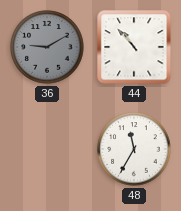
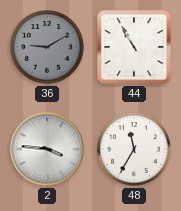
44: 10:53 -> 10:55 (134, 47)
2: none -> 3:46 (47, 149)
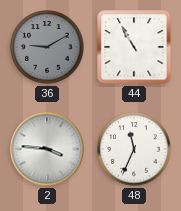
48: 11:35 -> 11:34 (134, 149)
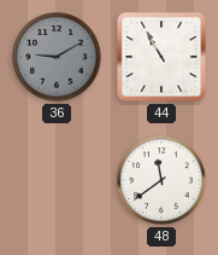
2: 3:46 -> none (47, 149)
48: 11:34 -> 11:39 (161, 180)
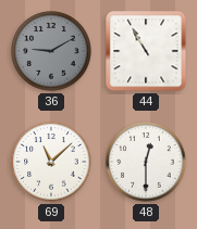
69: none -> 11:08 (51, 162)
48: 11:39 -> 12:30 (146, 162)
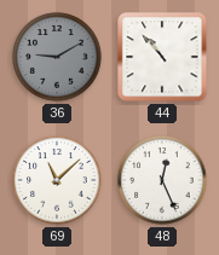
44: 10:55 -> 10:53 (162, 57)
48: 12:30 -> 12:26 (162, 180)
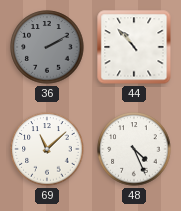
36: 9:10 -> 2:10 (47, 47)
48: 12:26 -> 4:26 (134, 149)
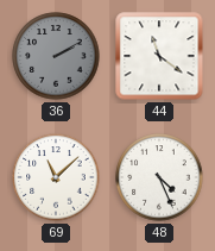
44: 10:53 -> 11:21 (159, 56)
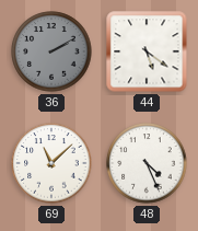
44: 11:21 -> 5:21 (147, 51)
